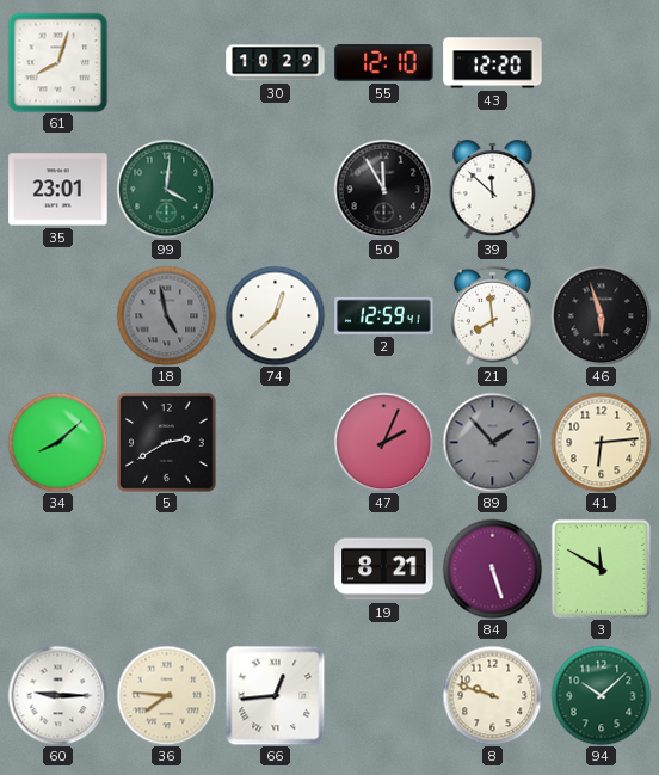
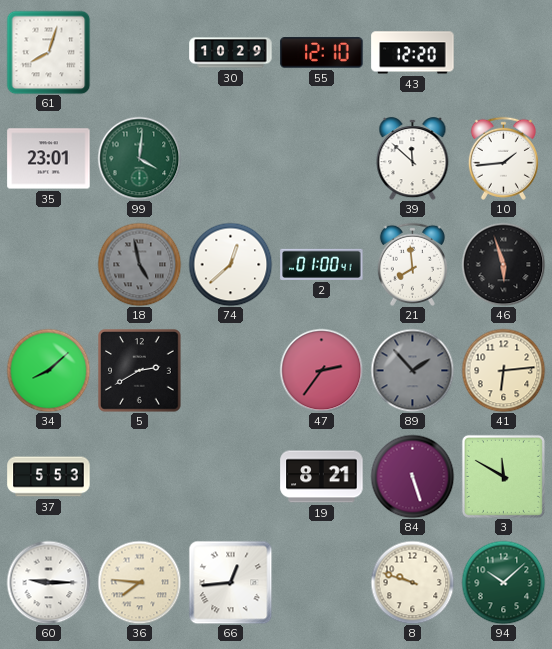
50: 11:55 -> none (383, 189)
10: none -> 1:44 (503, 158)
2: 12:59 -> 01:00 (322, 264)
47: 2:04 -> 2:36 (321, 370)
37: none -> 5:53 (49, 477)
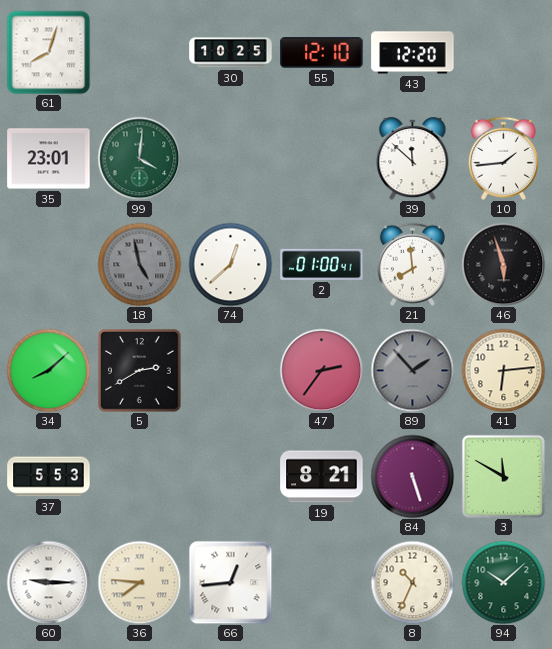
30: 10:29 -> 10:25 (231, 53)
8: 9:48 -> 10:34 (412, 582)
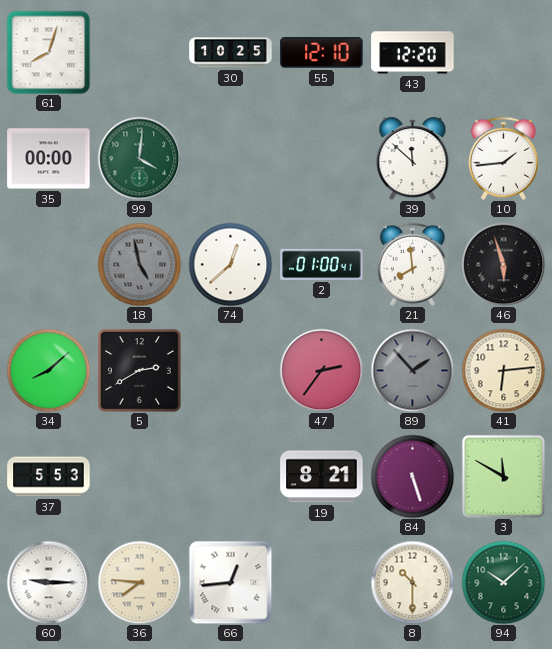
35: 23:01 -> 00:00 (49, 159)
8: 10:34 -> 10:30 (412, 582)
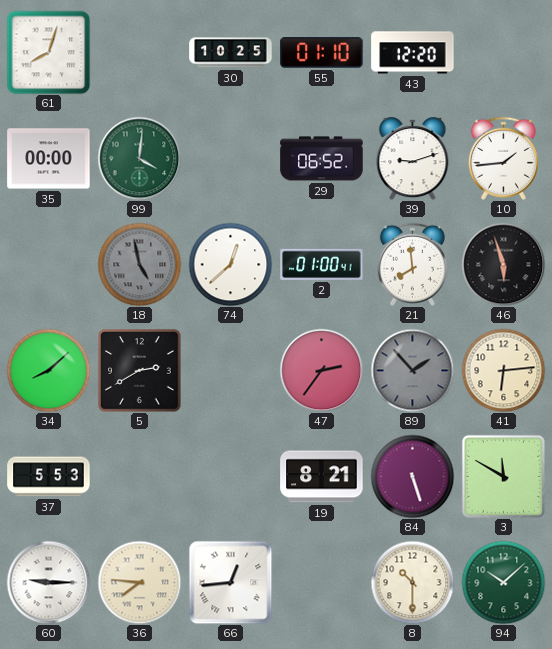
55: 12:10 -> 01:10 (322, 53)
29: none -> 06:52 (322, 159)
39: 11:52 -> 9:12 (413, 159)
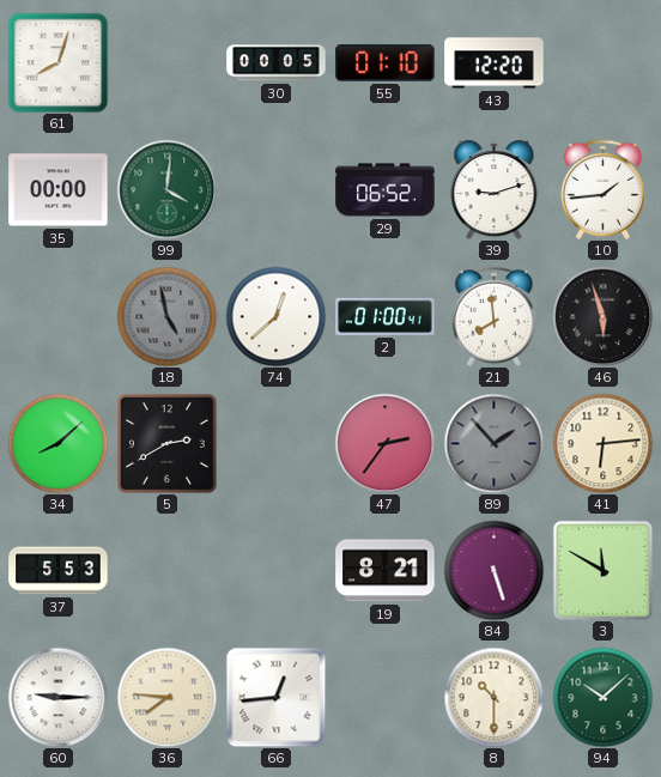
30: 10:25 -> 00:05 (277, 63)
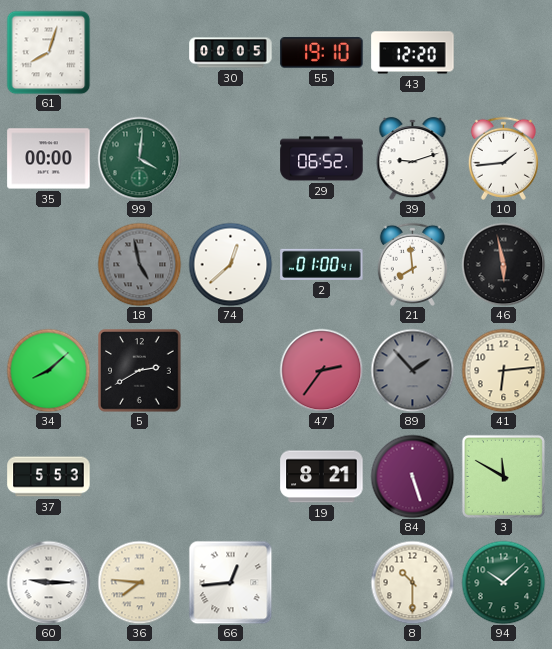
55: 01:10 -> 19:10 (322, 53)
46: 5:57 -> 5:58 (503, 264)
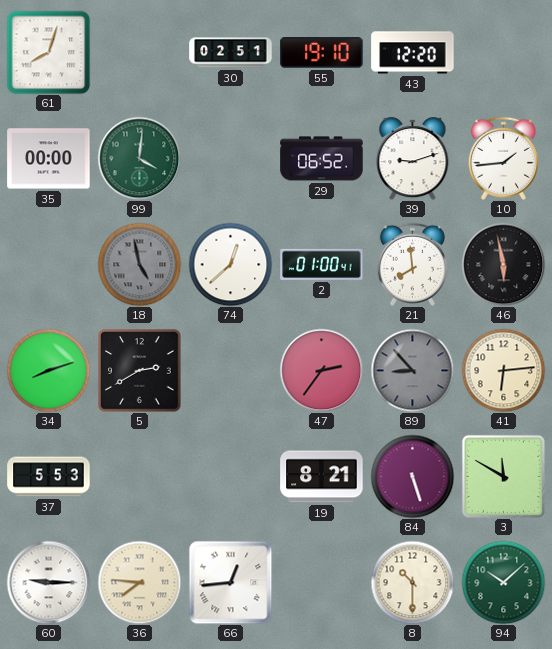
30: 00:05 -> 02:51 (231, 53)
34: 8:08 -> 8:12 (48, 370)
89: 1:53 -> 8:53 (412, 370)
